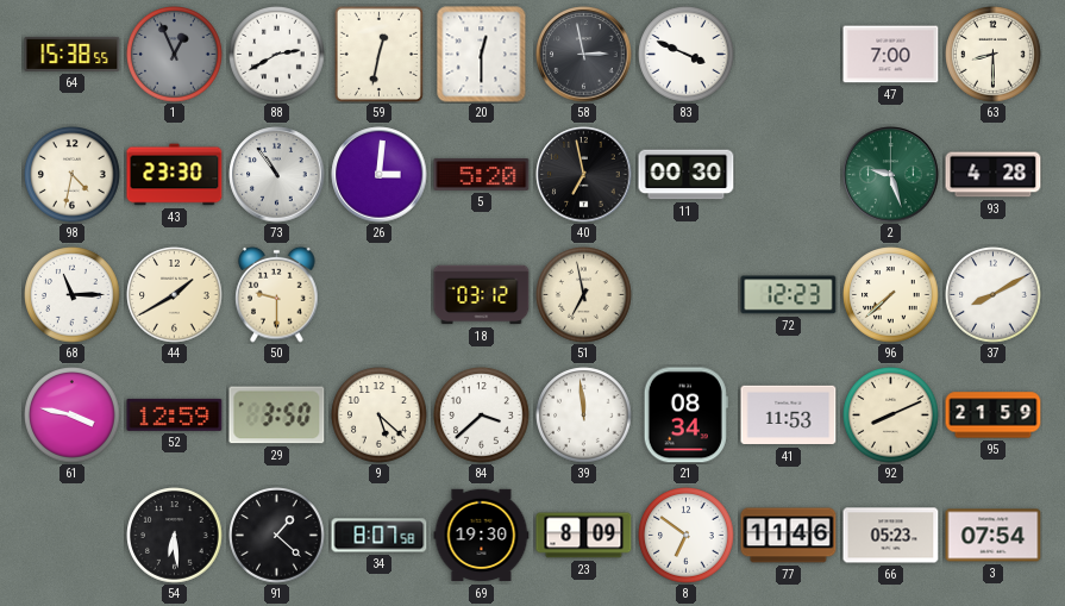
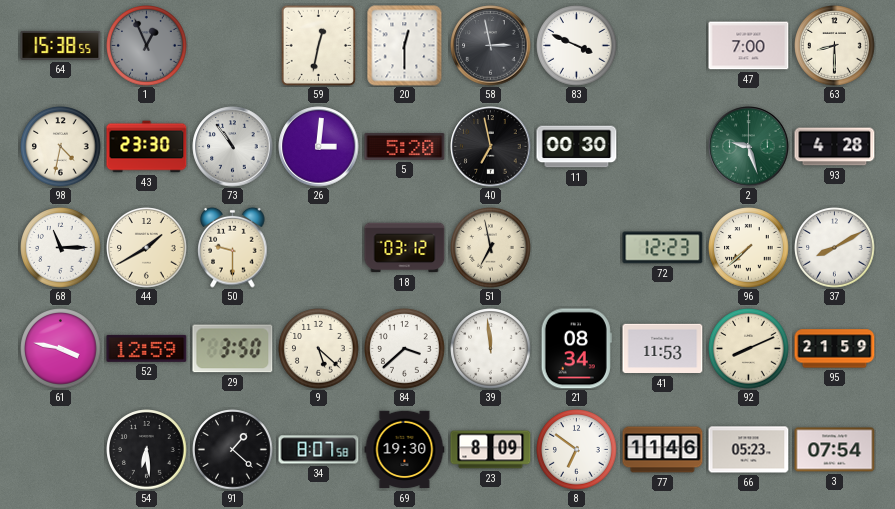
88: 2:40 -> none (277, 55)
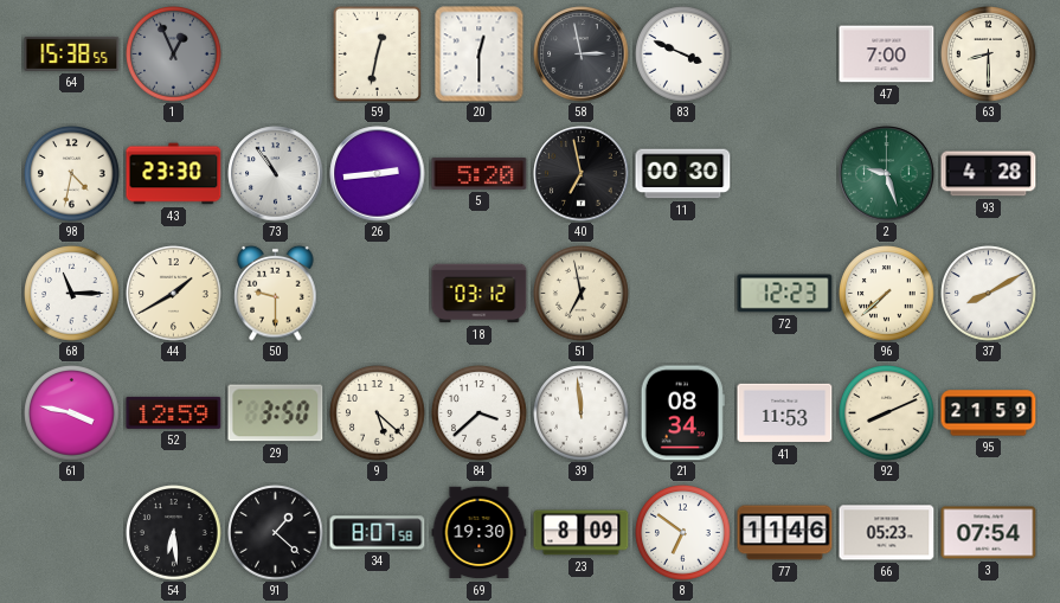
26: 3:01 -> 2:44 (378, 174)
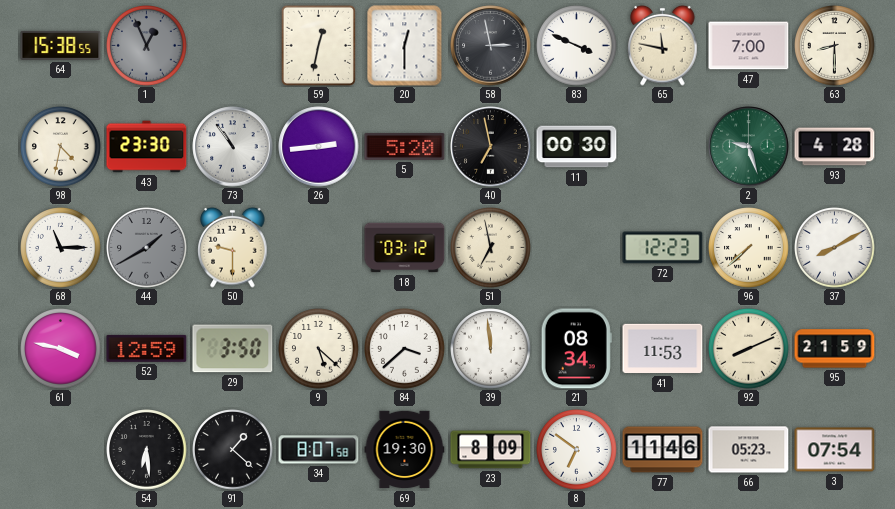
65: none -> 11:47 (663, 45)
44 dial: cream -> grey (147, 248)
